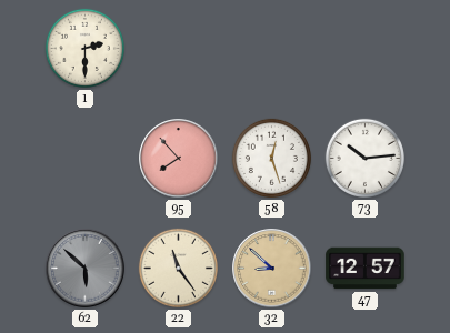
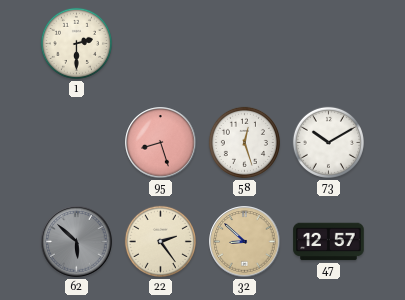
95: 7:53 -> 8:27 (161, 143)
73: 10:14 -> 10:10 (328, 142)
22: 11:24 -> 2:24 (160, 241)
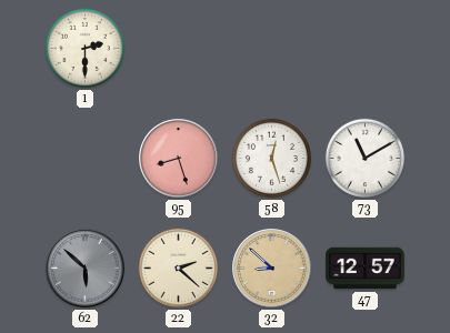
73: 10:10 -> 11:10 (364, 158)
22: 2:24 -> 2:22 (178, 268)
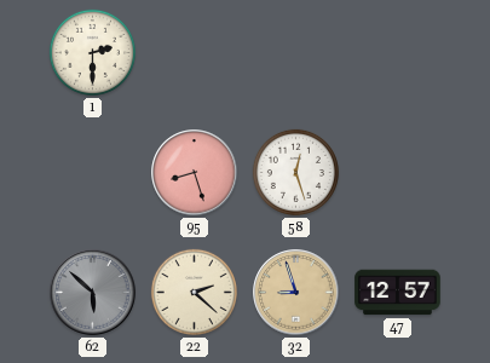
73: 11:10 -> none (364, 158)
32: 8:52 -> 8:57 (296, 293)
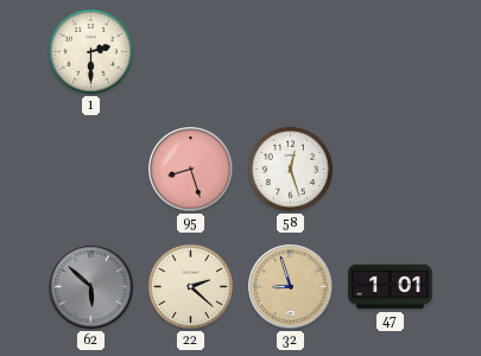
47: 12:57 -> 1:01 (391, 287)
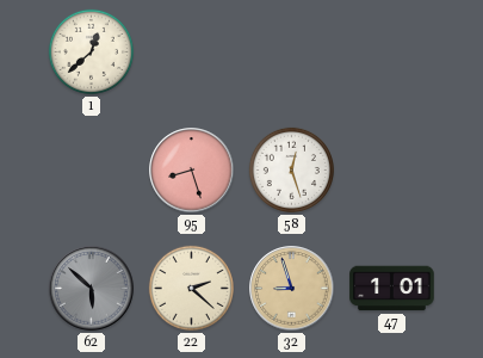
1: 2:30 -> 12:38 (91, 51)
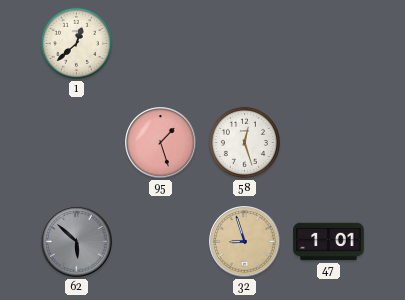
95: 8:27 -> 1:27 (161, 143)
22: 2:22 -> none (191, 288)
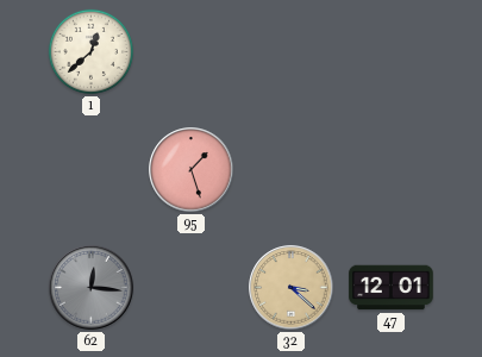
58: 12:27 -> none (244, 142)
62: 5:52 -> 12:16 (92, 288)
32: 8:57 -> 3:22 (292, 288)
47: 1:01 -> 12:01 (392, 288)
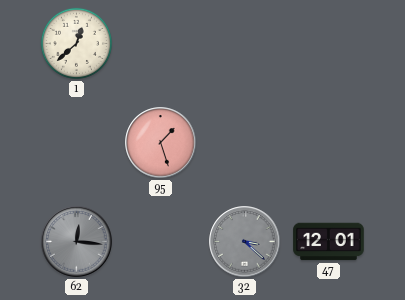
32 dial: champagne -> grey (245, 242)
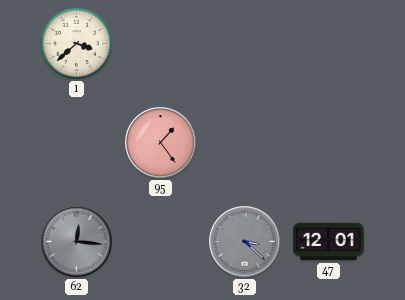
1: 12:38 -> 3:38 (76, 43)
95: 1:27 -> 1:24 (161, 143)
